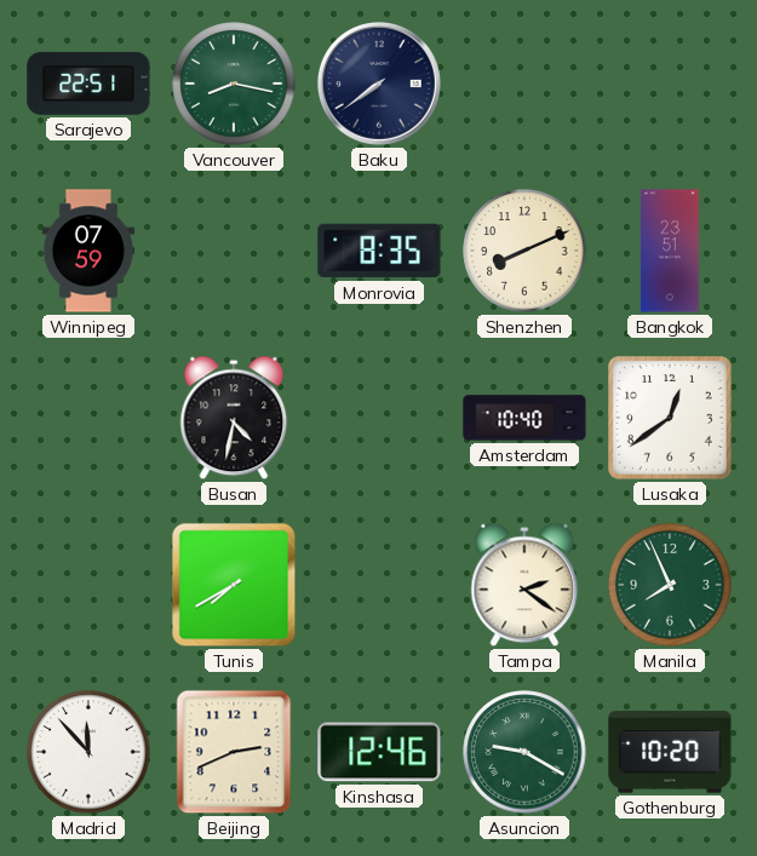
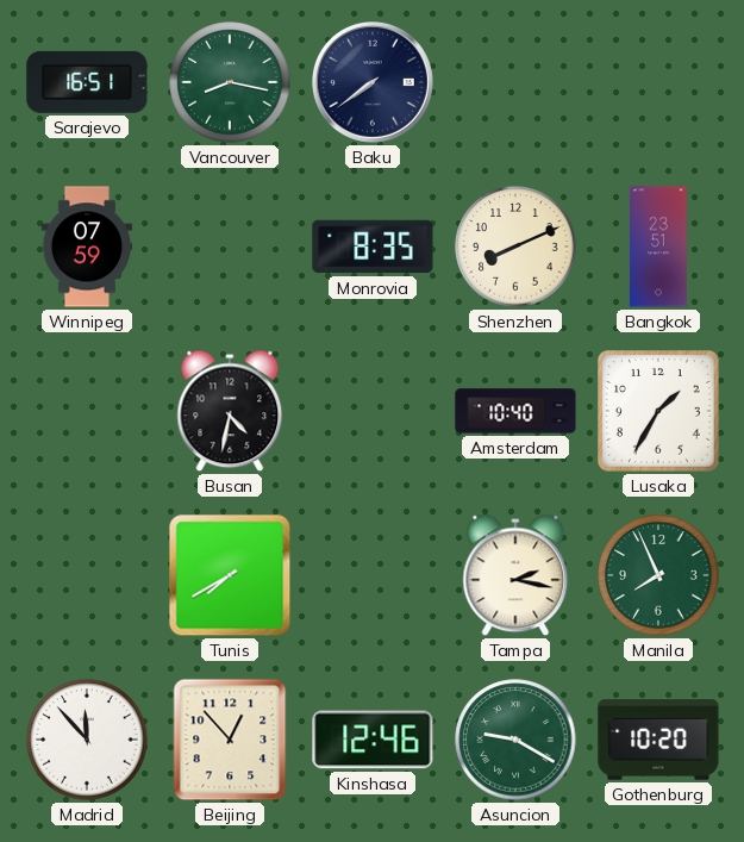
Sarajevo: 22:51 -> 16:51 (87, 82)
Lusaka: 12:39 -> 1:35 (659, 412)
Tampa: 2:21 -> 2:17 (515, 575)
Beijing: 2:41 -> 12:53 (230, 740)
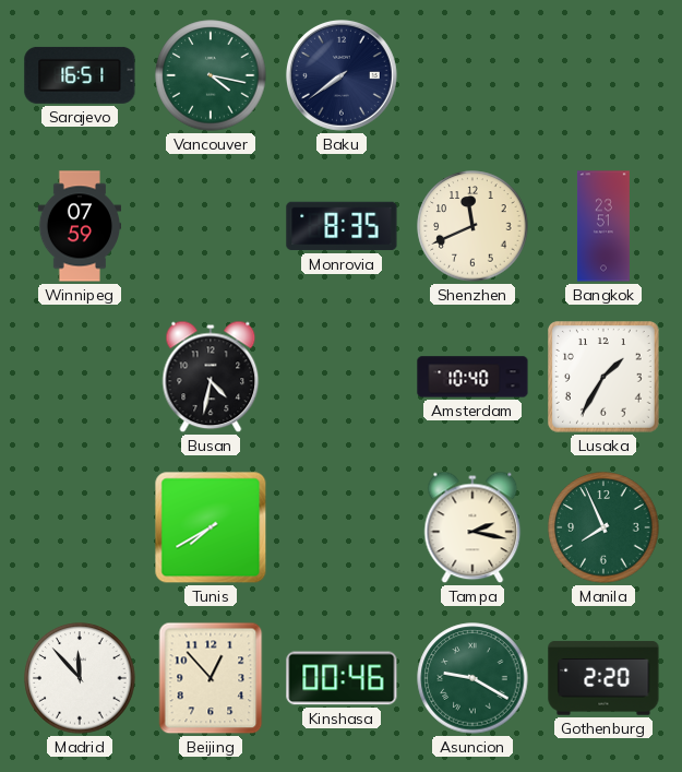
Vancouver: 8:17 -> 4:17 (211, 75)
Shenzhen: 8:11 -> 11:41 (472, 226)
Kinshasa: 12:46 -> 00:46 (342, 678)
Gothenburg: 10:20 -> 2:20 (603, 678)
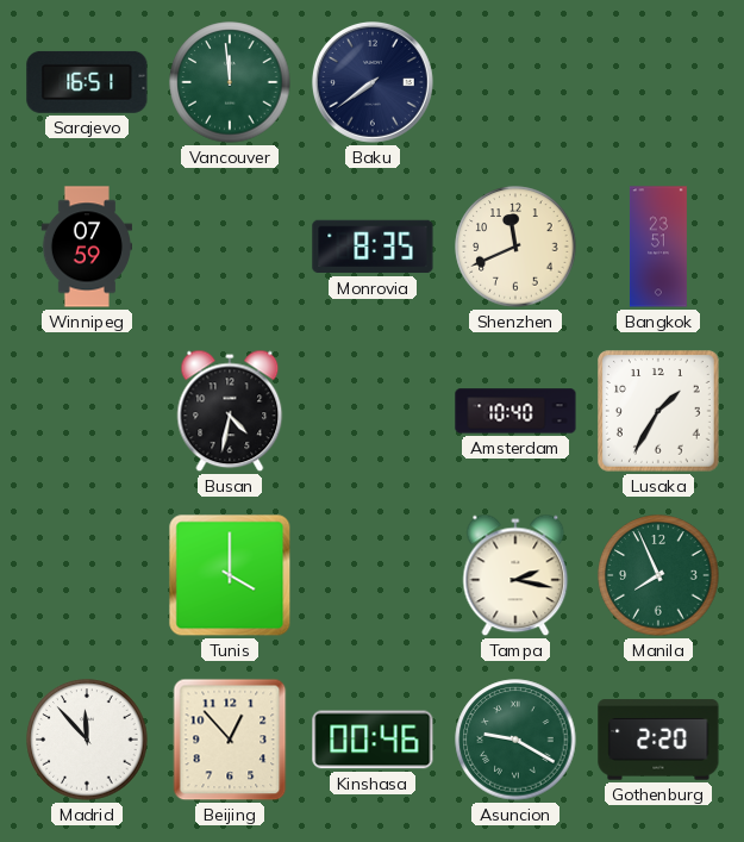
Vancouver: 4:17 -> 11:59 (230, 82)
Tunis: 7:40 -> 4:00 (230, 575)
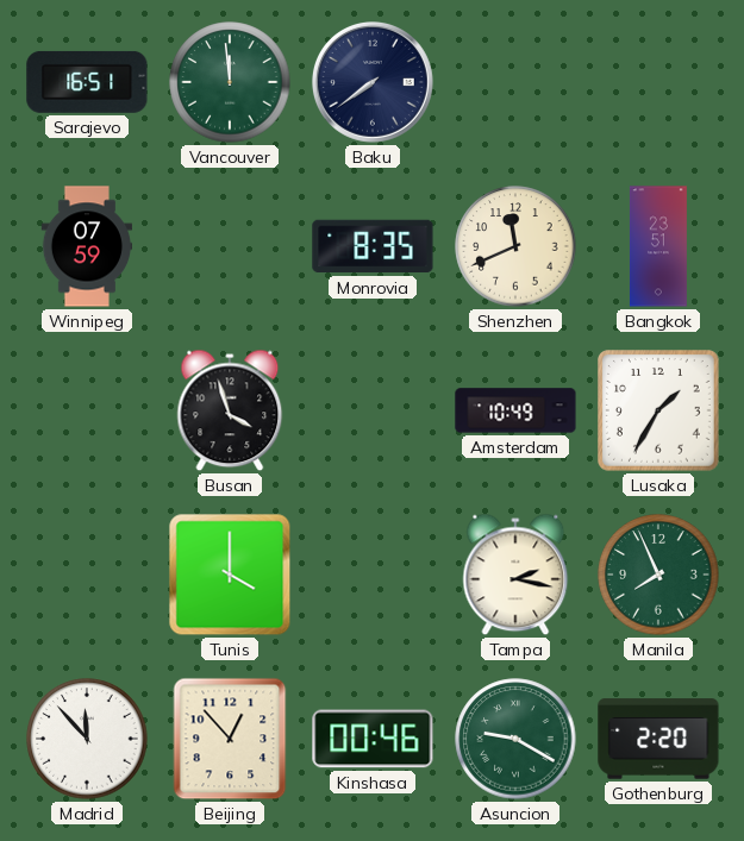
Busan: 4:32 -> 3:57 (230, 410)
Amsterdam: 10:40 -> 10:49 (515, 410)
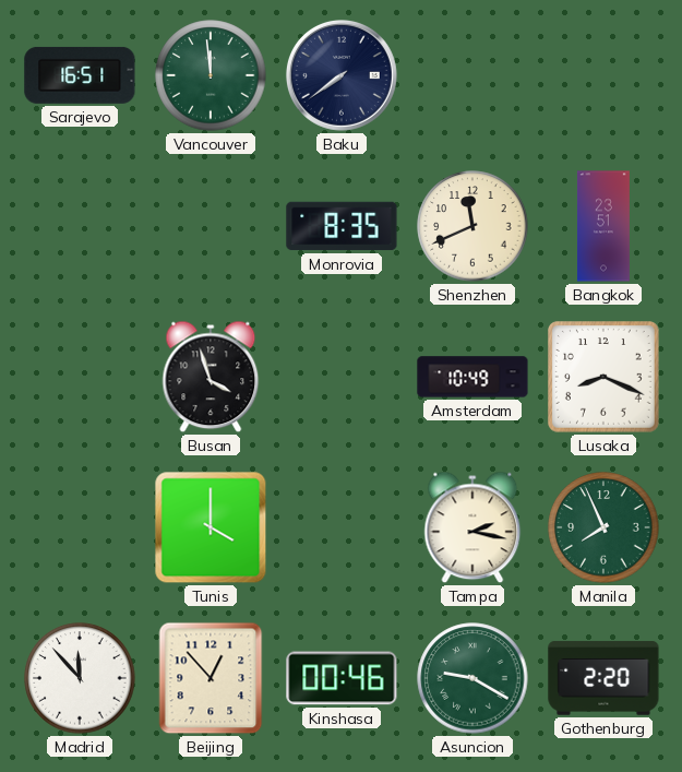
Winnipeg: 07:59 -> none (86, 246)
Lusaka: 1:35 -> 8:19 (605, 378)
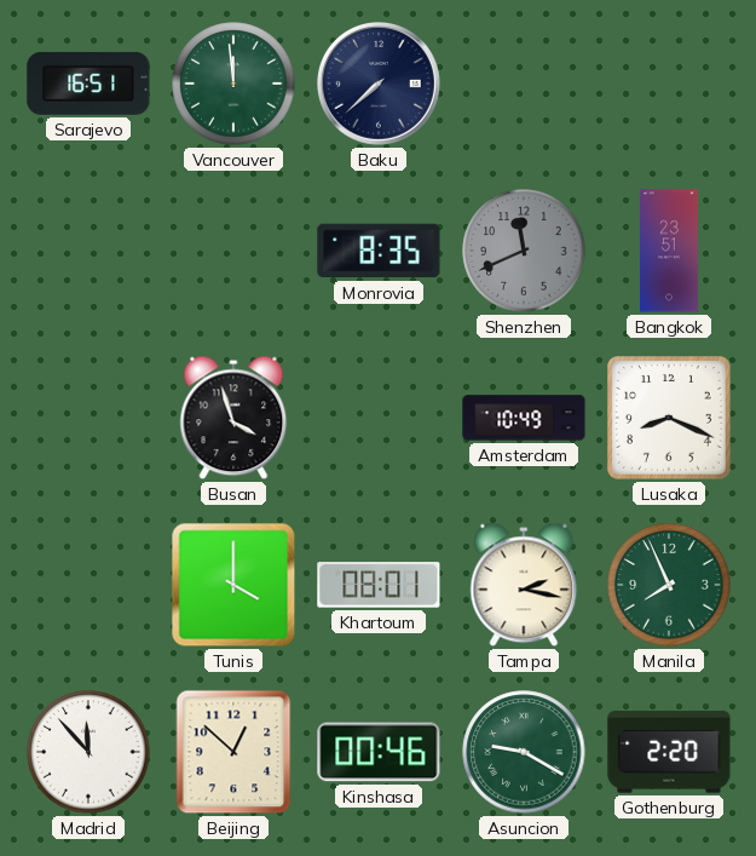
Baku: 7:39 -> 7:38 (379, 85)
Shenzhen dial: cream -> grey (524, 251)
Khartoum: none -> 08:01 (379, 585)
Beijing: 12:53 -> 12:52 (233, 752)
